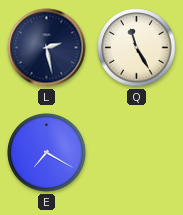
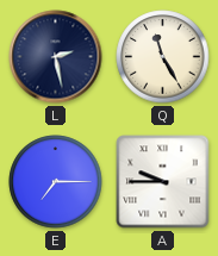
E: 7:20 -> 7:15 (56, 182)
A: none -> 9:45 (163, 182)
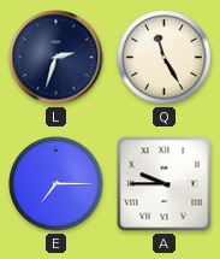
L: 2:28 -> 2:33 (57, 58)
